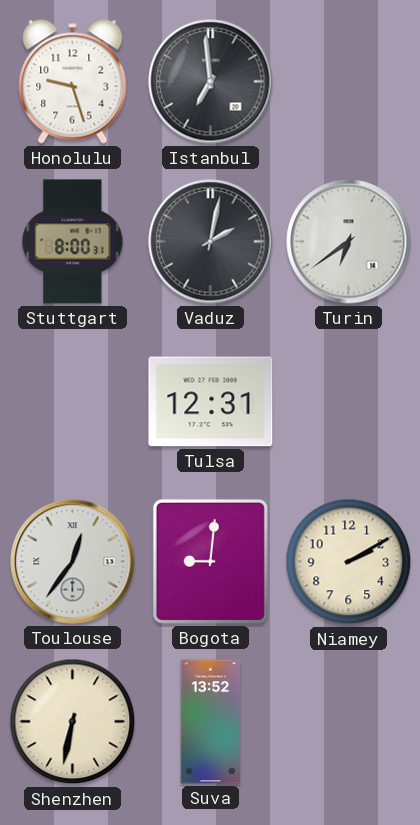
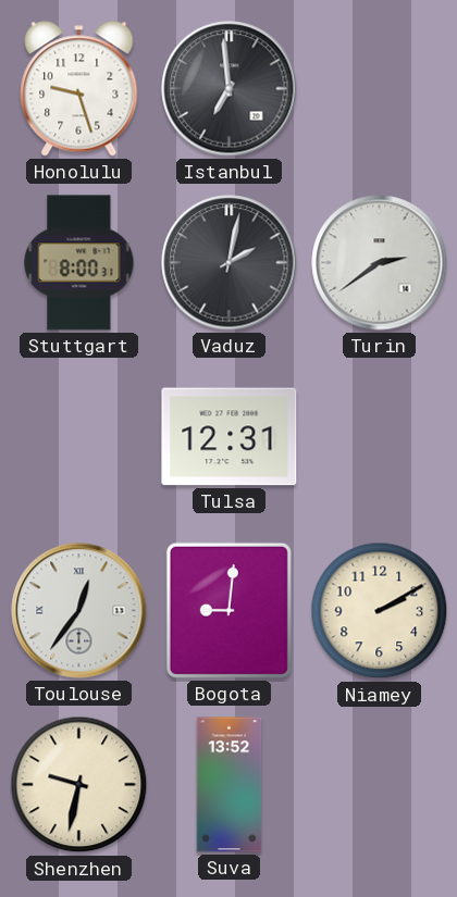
Turin: 6:39 -> 2:39 (380, 263)
Shenzhen: 6:32 -> 9:32 (79, 785)
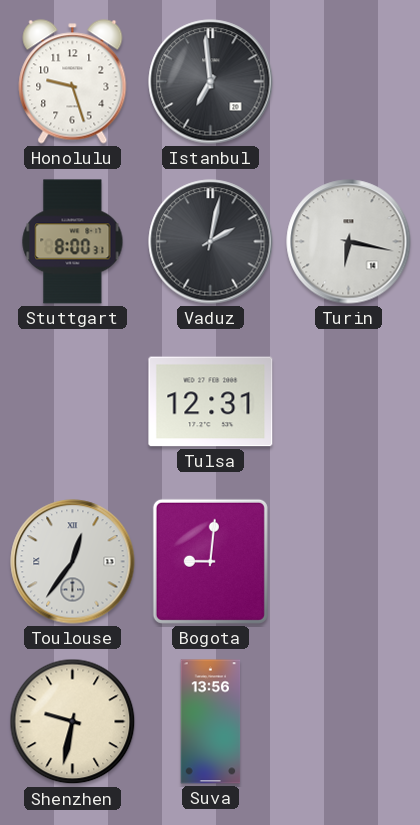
Turin: 2:39 -> 6:17 (349, 242)
Niamey: 2:10 -> none (380, 611)
Suva: 13:52 -> 13:56 (211, 722)
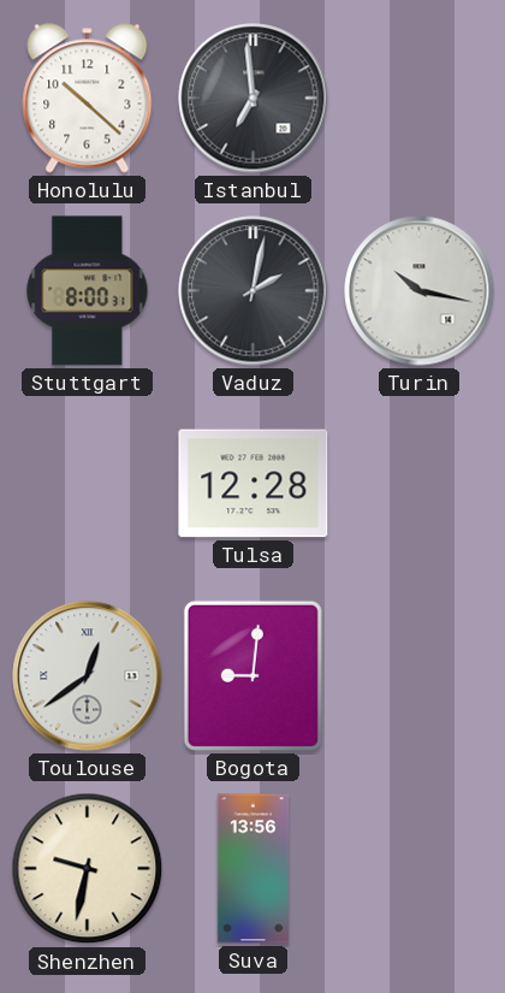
Honolulu: 9:27 -> 10:22 (88, 99)
Turin: 6:17 -> 10:17 (420, 291)
Tulsa: 12:31 -> 12:28 (254, 484)
Toulouse: 12:36 -> 12:39 (88, 676)
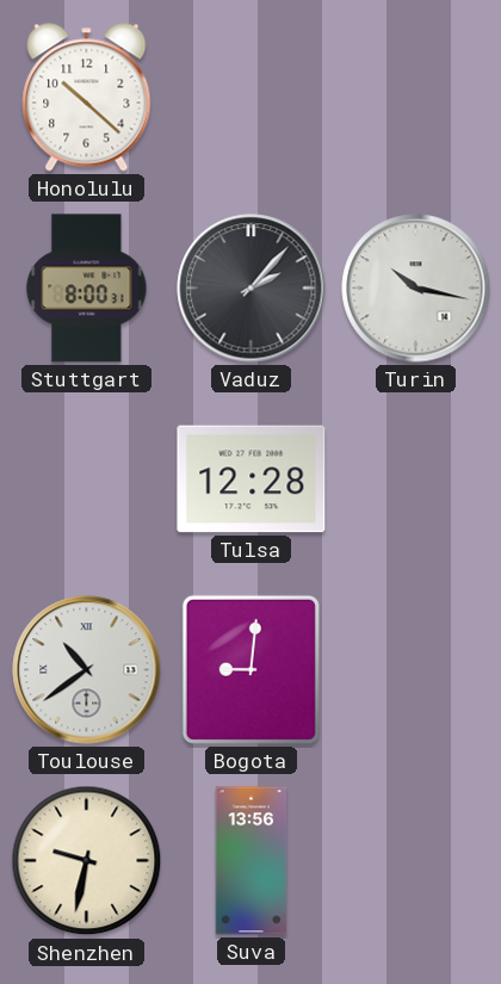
Istanbul: 6:59 -> none (254, 99)
Vaduz: 2:02 -> 2:07 (252, 289)
Toulouse: 12:39 -> 10:39 (87, 670)
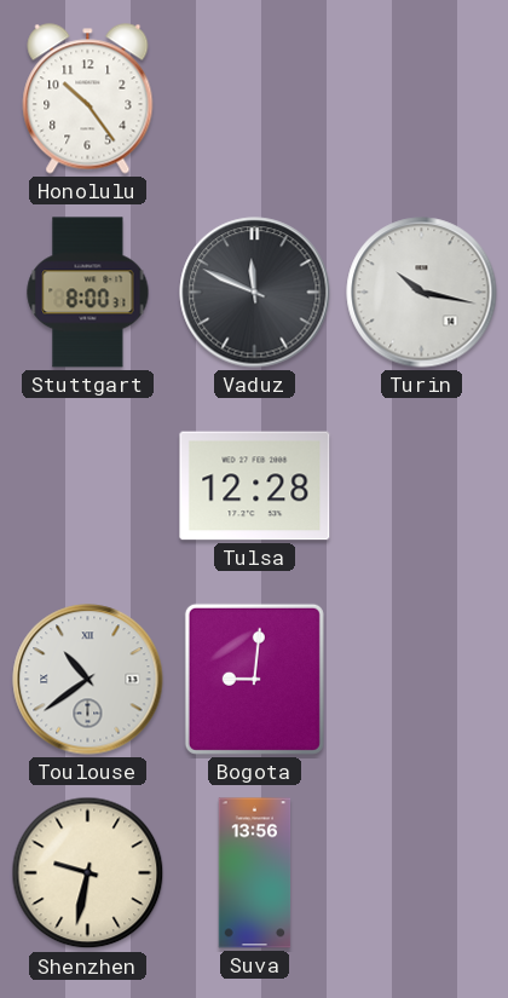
Honolulu: 10:22 -> 10:24 (88, 99)
Vaduz: 2:07 -> 11:49 (255, 293)
